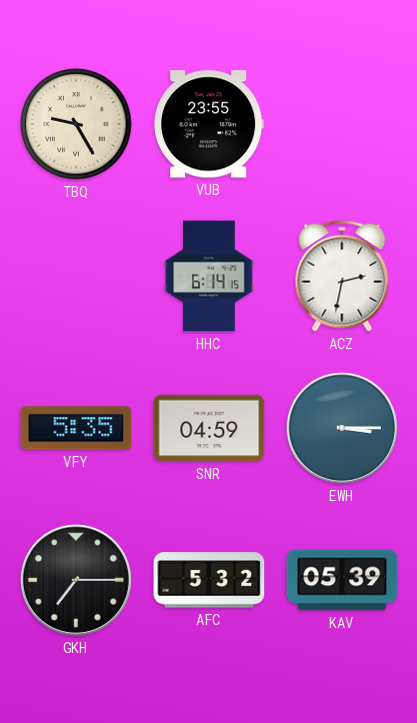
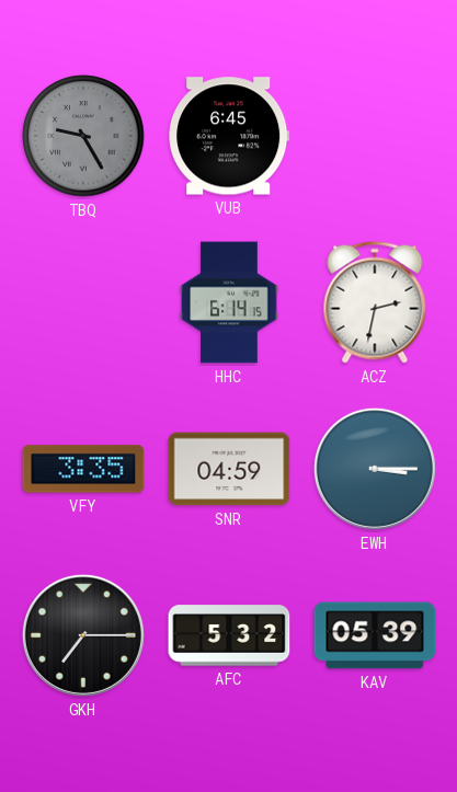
TBQ dial: cream -> grey (83, 136)
VUB: 23:55 -> 6:45 (230, 136)
VFY: 5:35 -> 3:35 (83, 469)
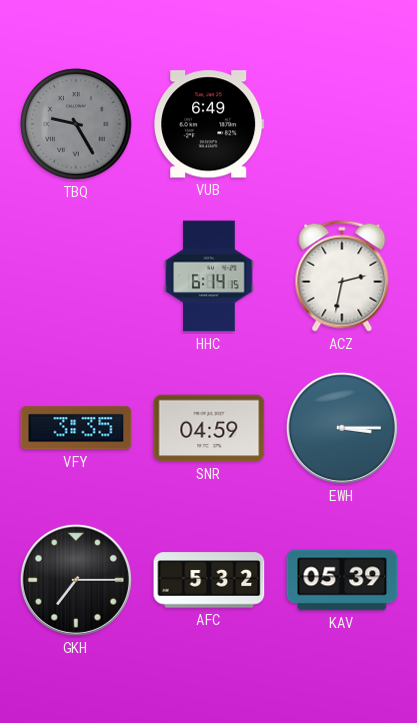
VUB: 6:45 -> 6:49 (210, 124)
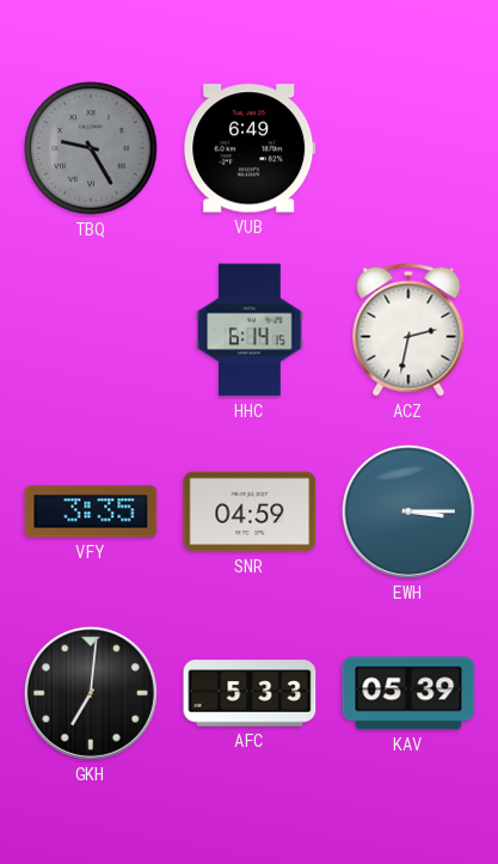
GKH: 7:15 -> 7:01 (91, 693)
AFC: 5:32 -> 5:33 (250, 693)
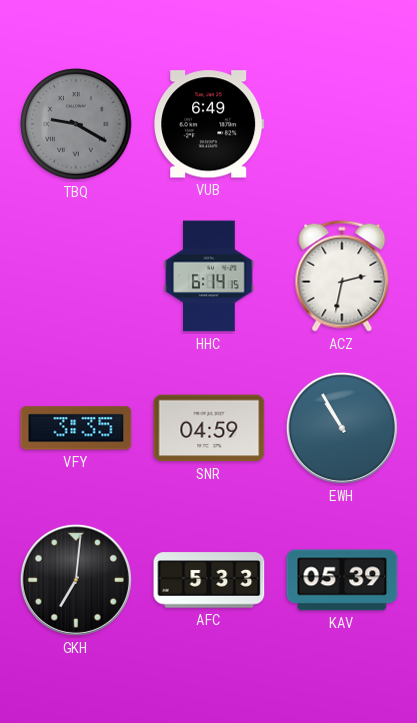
TBQ: 9:25 -> 9:20 (76, 124)
EWH: 3:15 -> 10:55 (342, 428)
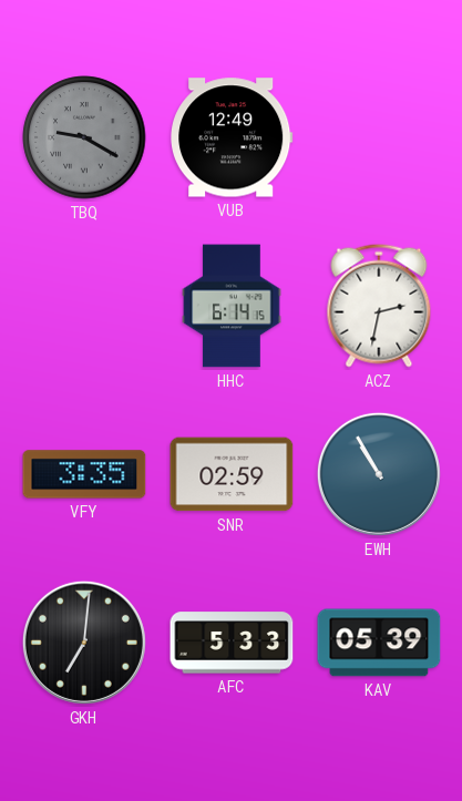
VUB: 6:49 -> 12:49 (233, 137)
SNR: 04:59 -> 02:59 (232, 474)
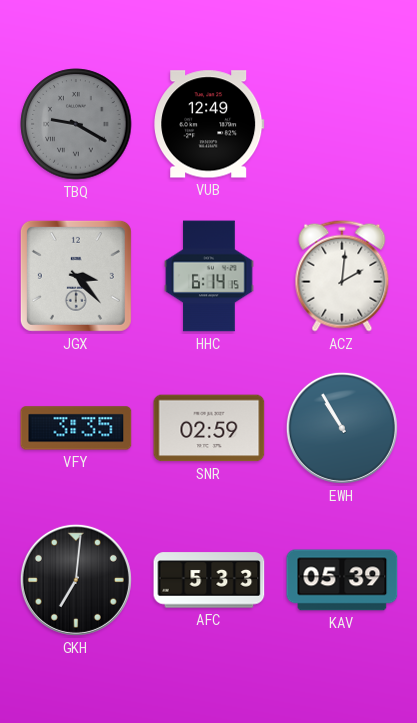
JGX: none -> 3:23 (76, 276)
ACZ: 2:32 -> 2:01 (342, 276)
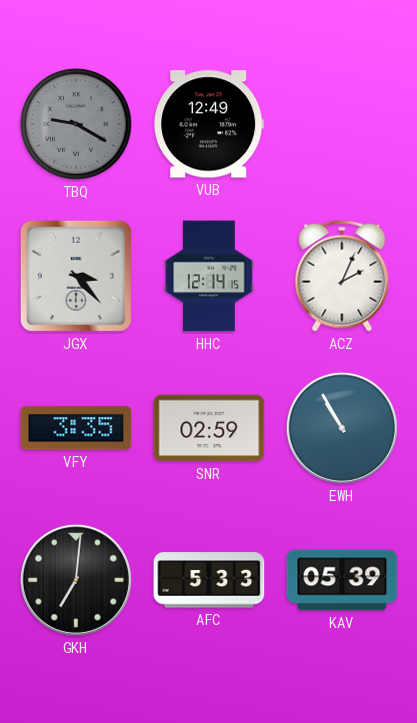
HHC: 6:14 -> 12:14 (209, 276)
ACZ: 2:01 -> 2:04 (342, 276)
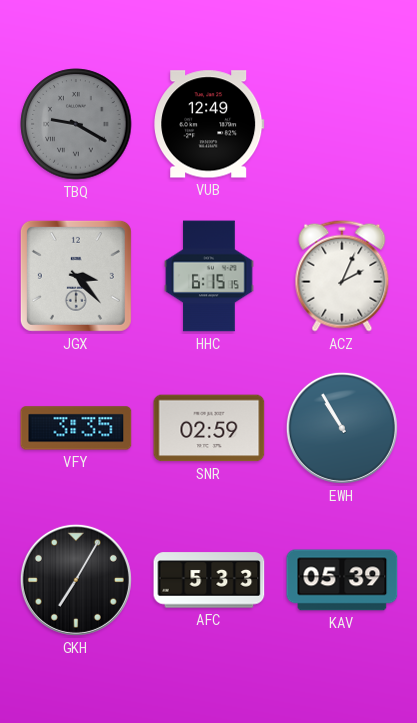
HHC: 12:14 -> 6:15 (209, 276)
GKH: 7:01 -> 7:05 (76, 580)
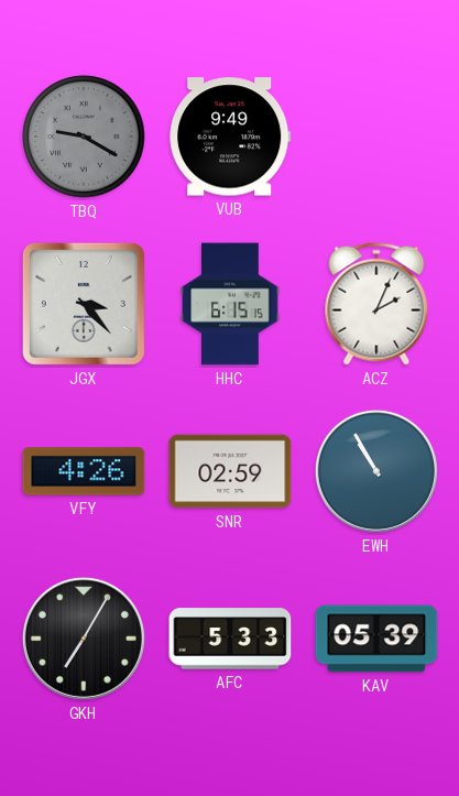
VUB: 12:49 -> 9:49 (231, 137)
VFY: 3:35 -> 4:26 (84, 471)
